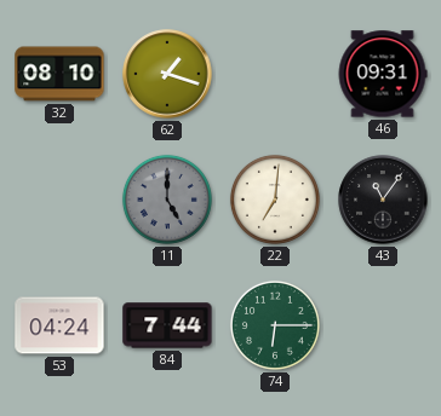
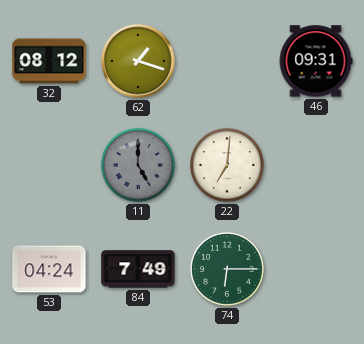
32: 08:10 -> 08:12 (49, 61)
43: 11:06 -> none (383, 200)
84: 7:44 -> 7:49 (138, 269)
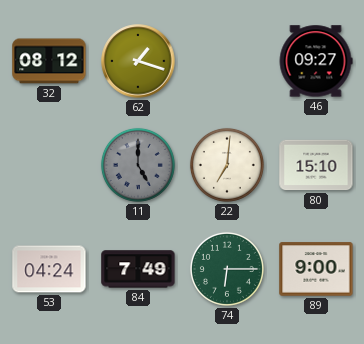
46: 09:31 -> 09:27 (316, 61)
80: none -> 15:10 (316, 165)
89: none -> 9:00 (316, 269)
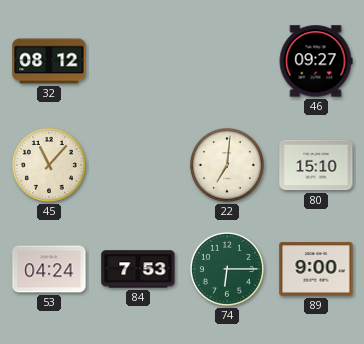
62: 1:18 -> none (138, 61)
45: none -> 11:07 (49, 165)
11: 5:00 -> none (138, 165)
84: 7:49 -> 7:53 (138, 269)
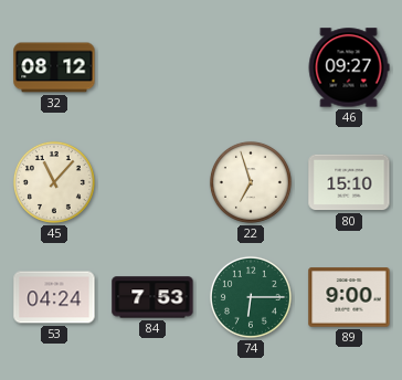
22: 7:01 -> 6:57 (251, 182)
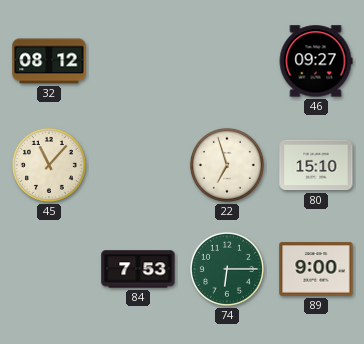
53: 04:24 -> none (54, 297)
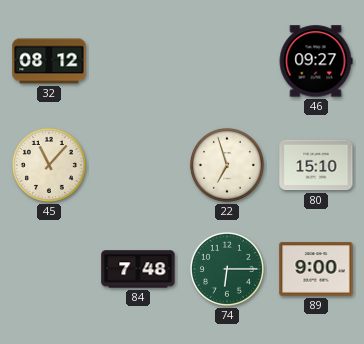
84: 7:53 -> 7:48 (138, 269)
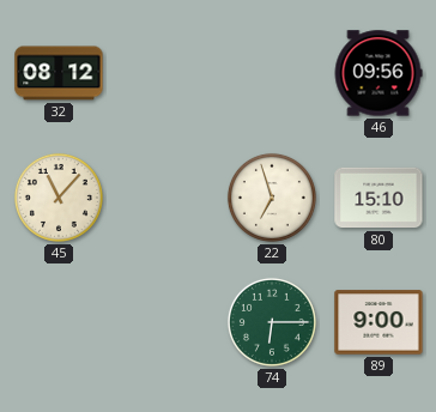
46: 09:27 -> 09:56 (379, 73)
84: 7:48 -> none (138, 269)
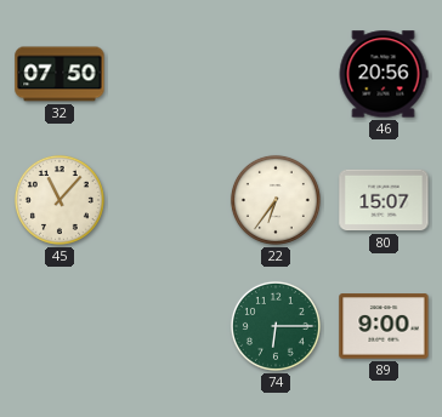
32: 08:12 -> 07:50 (59, 74)
46: 09:56 -> 20:56 (384, 74)
22: 6:57 -> 6:36 (276, 200)
80: 15:10 -> 15:07 (384, 200)
